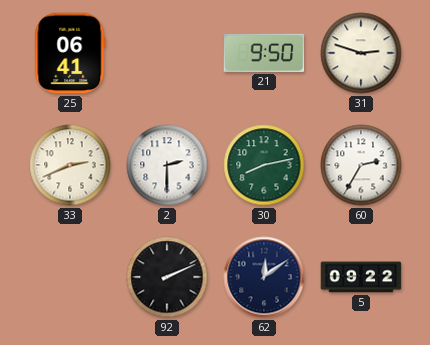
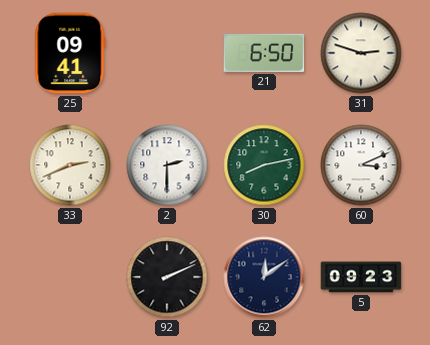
25: 06:41 -> 09:41 (70, 53)
21: 9:50 -> 6:50 (264, 53)
60: 2:35 -> 3:11 (361, 165)
5: 09:22 -> 09:23 (361, 277)
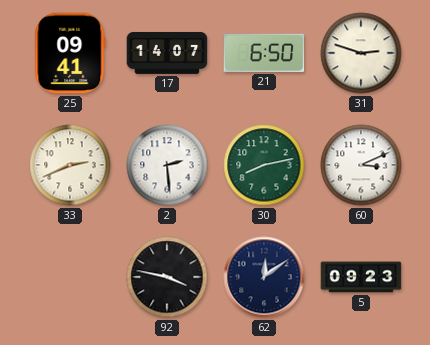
17: none -> 14:07 (167, 53)
2: 2:30 -> 2:29 (167, 165)
92: 2:11 -> 3:47 (167, 277)
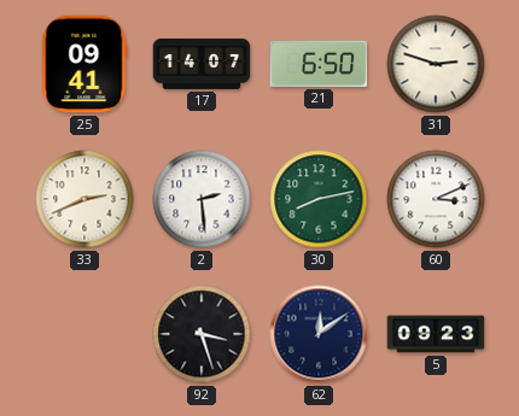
92: 3:47 -> 3:27 (202, 334)
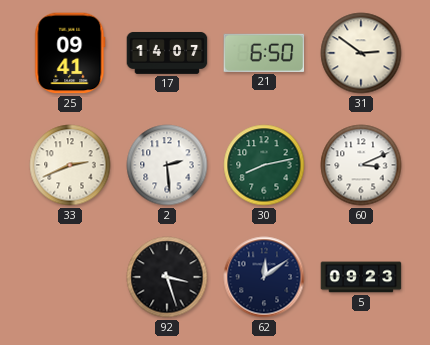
31: 2:48 -> 2:51 (361, 53)
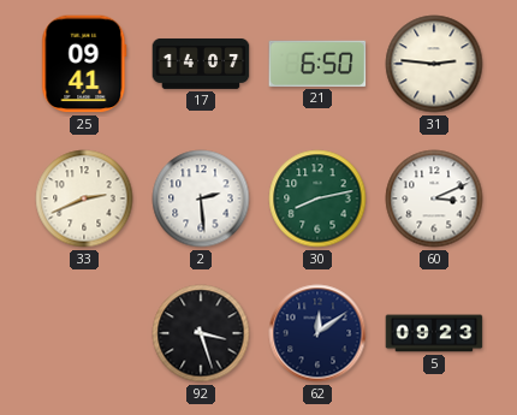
31: 2:51 -> 2:46 (434, 64)
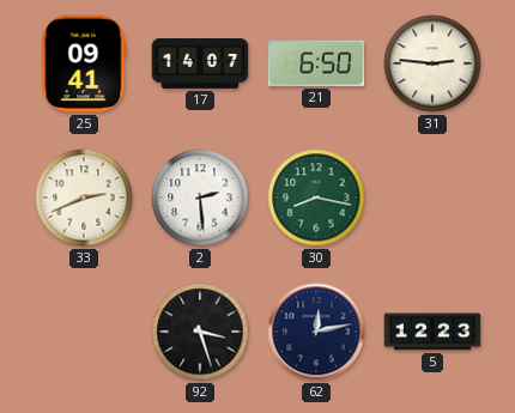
30: 8:13 -> 8:17 (316, 198)
60: 3:11 -> none (434, 198)
62: 12:09 -> 12:13 (316, 332)
5: 09:23 -> 12:23 (432, 332)
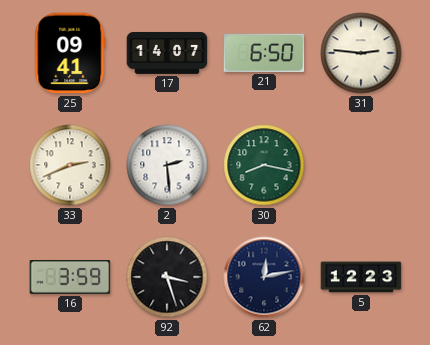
16: none -> 3:59 (70, 278)
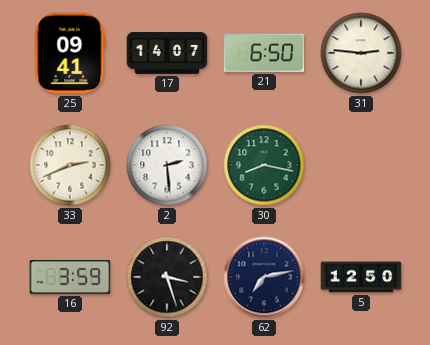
62: 12:13 -> 7:13 (264, 277)
5: 12:23 -> 12:50 (361, 277)
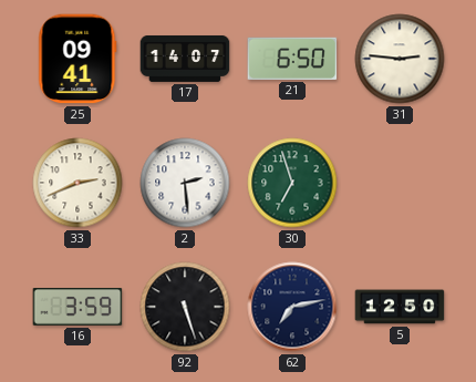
30: 8:17 -> 6:57 (292, 183)
92: 3:27 -> 5:27 (185, 307)
